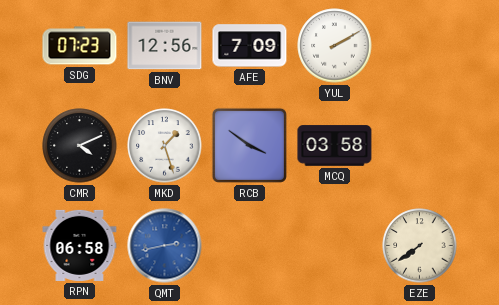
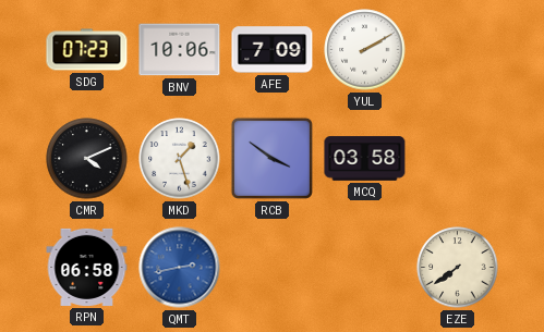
BNV: 12:56 -> 10:06 (180, 50)
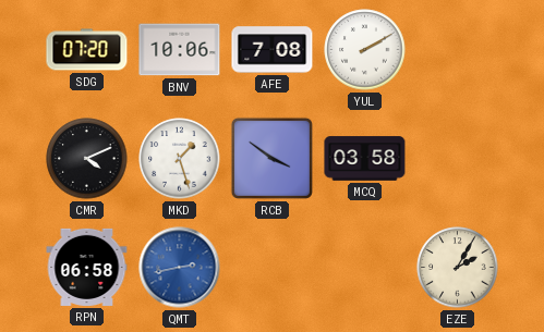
SDG: 07:23 -> 07:20 (87, 50)
AFE: 7:09 -> 7:08 (273, 50)
EZE: 7:39 -> 2:05 (458, 268)
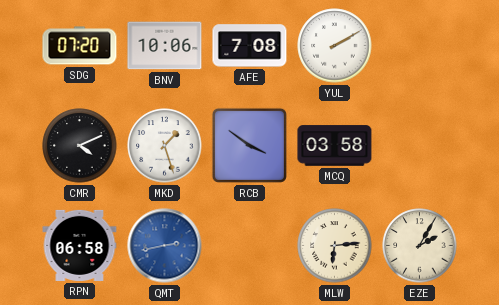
MLW: none -> 6:14 (335, 246)
